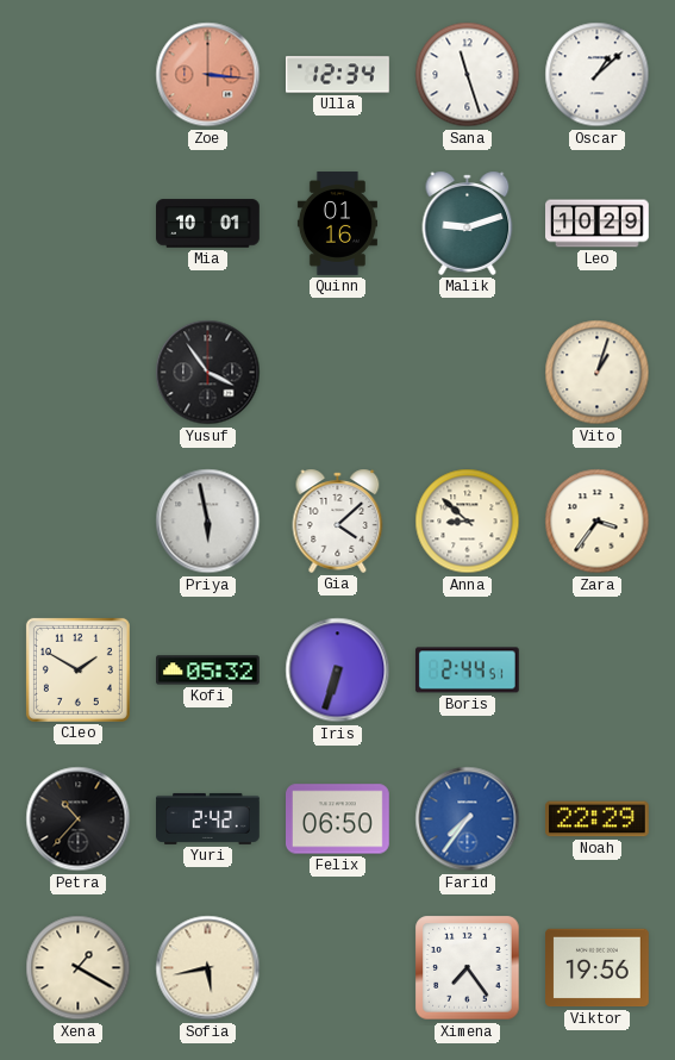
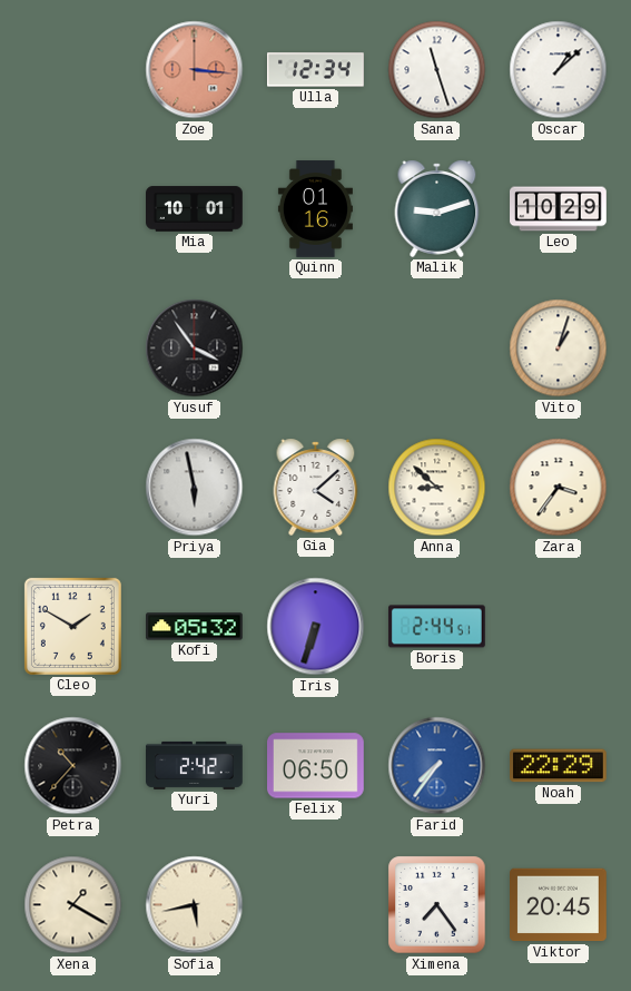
Viktor: 19:56 -> 20:45 (559, 905)
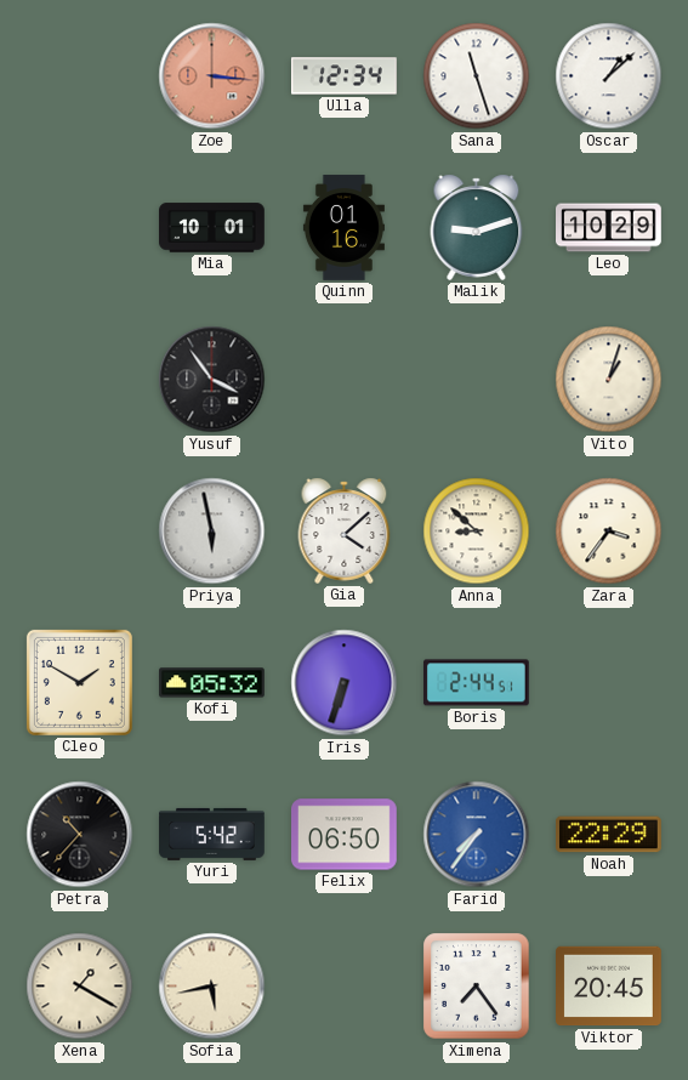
Yuri: 2:42 -> 5:42 (212, 834)
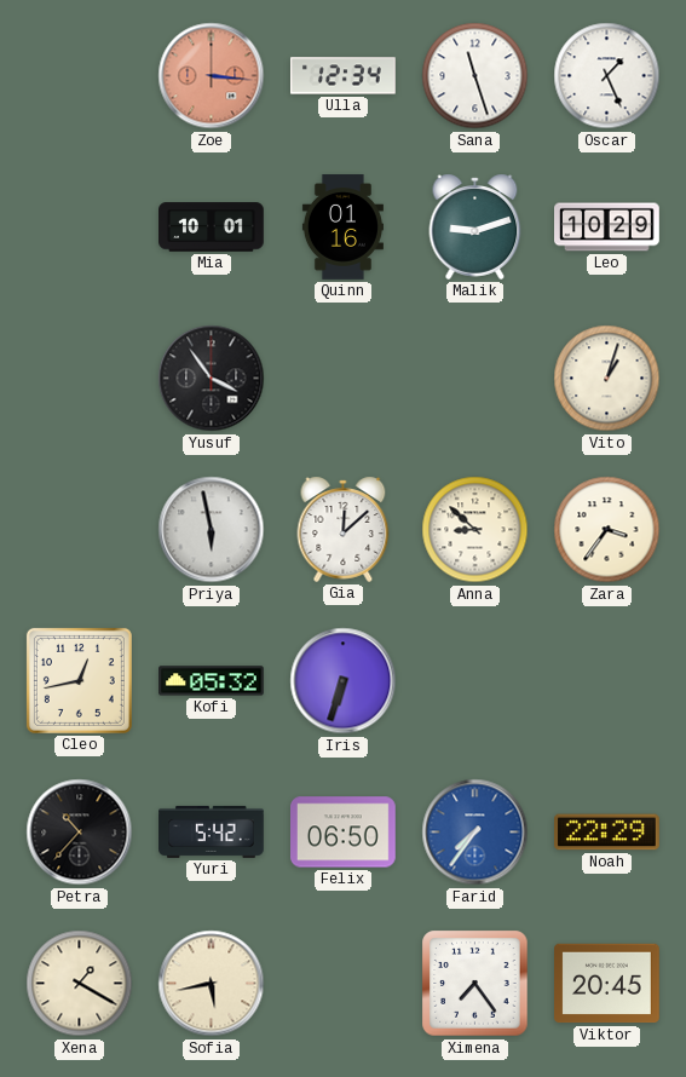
Oscar: 1:08 -> 1:26 (607, 76)
Gia: 4:08 -> 12:08 (344, 529)
Cleo: 1:50 -> 12:43 (79, 680)
Boris: 2:44 -> none (476, 683)
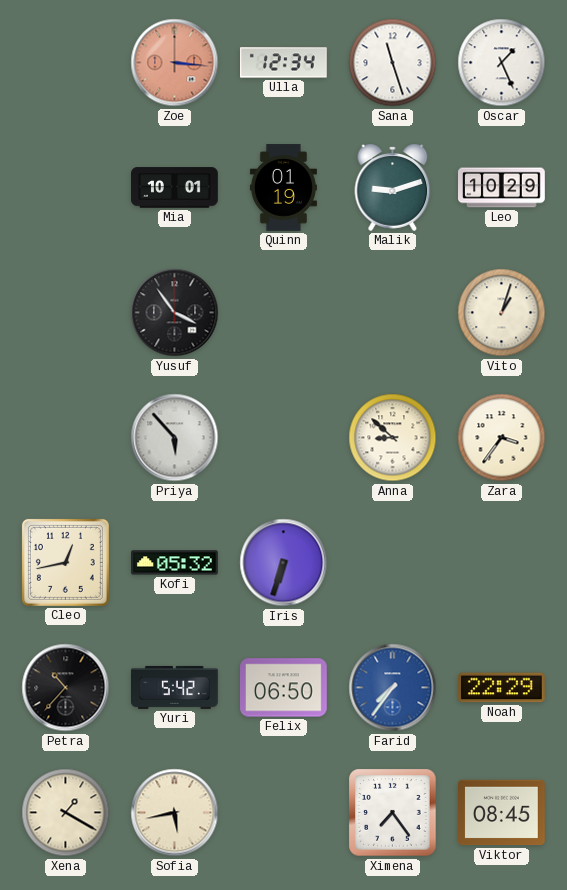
Quinn: 01:16 -> 01:19 (283, 188)
Priya: 5:58 -> 5:53 (175, 438)
Gia: 12:08 -> none (344, 529)
Viktor: 20:45 -> 08:45 (502, 813)
